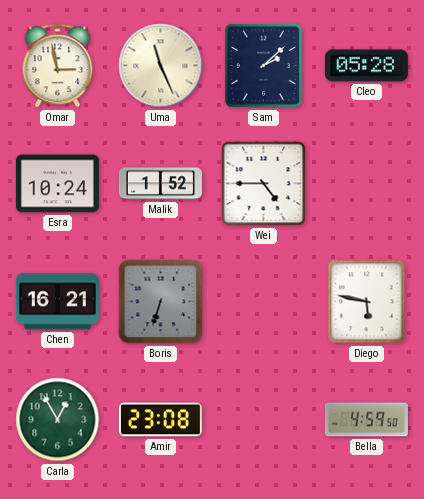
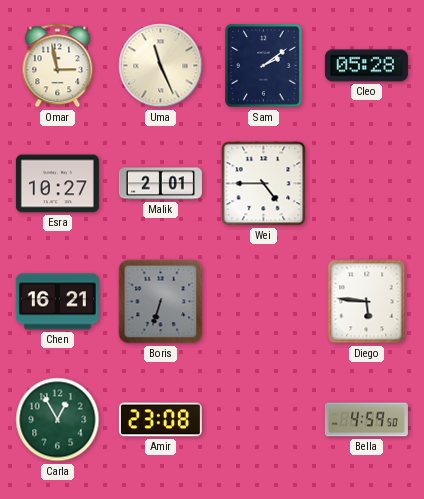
Sam: 2:08 -> 2:09 (264, 66)
Esra: 10:24 -> 10:27 (57, 184)
Malik: 1:52 -> 2:01 (160, 184)
Diego: 5:47 -> 5:46 (367, 302)
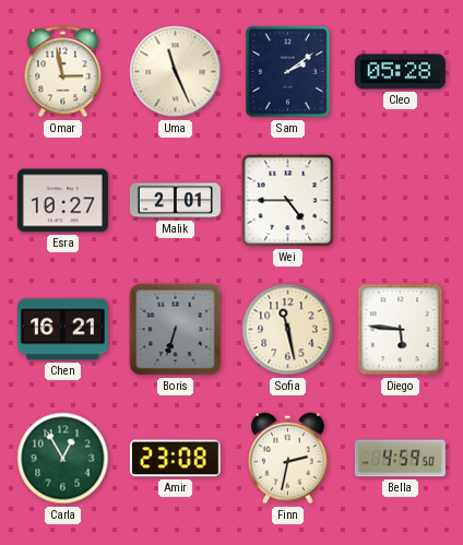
Sofia: none -> 11:28 (288, 330)
Finn: none -> 2:32 (288, 459)
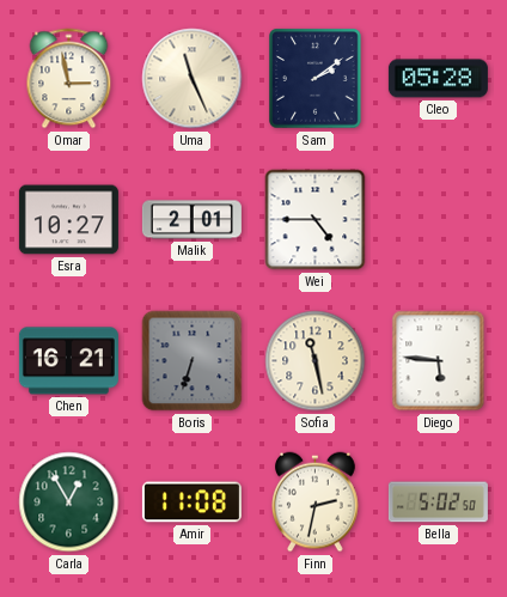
Amir: 23:08 -> 11:08 (191, 502)
Bella: 4:59 -> 5:02 (438, 502)
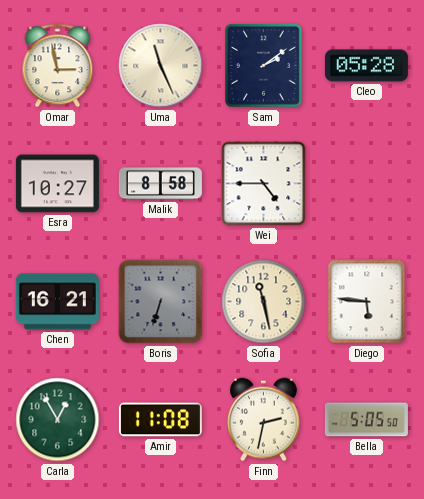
Malik: 2:01 -> 8:58 (160, 184)
Bella: 5:02 -> 5:05 (366, 420)
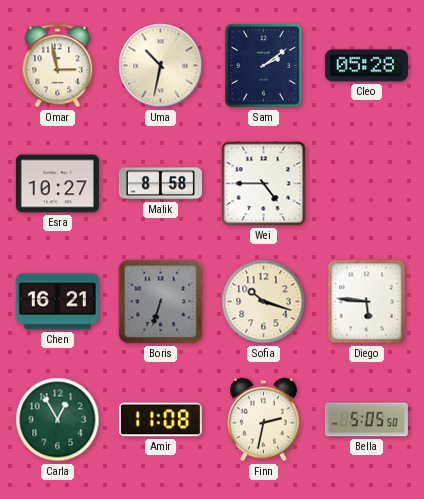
Uma: 11:26 -> 10:32 (161, 66)
Sofia: 11:28 -> 10:18 (264, 302)
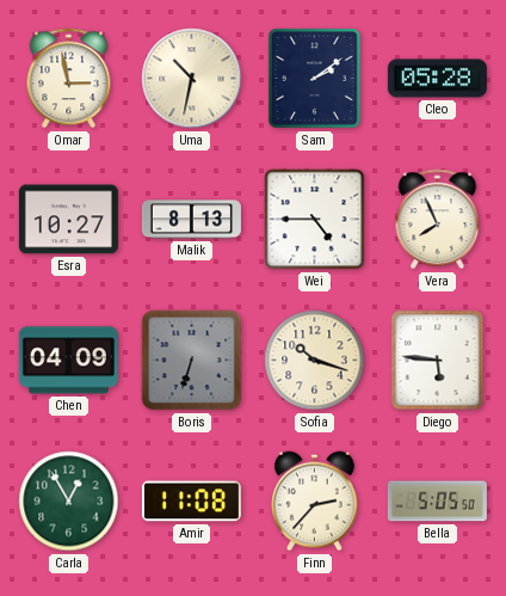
Malik: 8:58 -> 8:13 (191, 220)
Vera: none -> 7:56 (438, 220)
Chen: 16:21 -> 04:09 (68, 361)
Finn: 2:32 -> 2:37 (315, 502)
